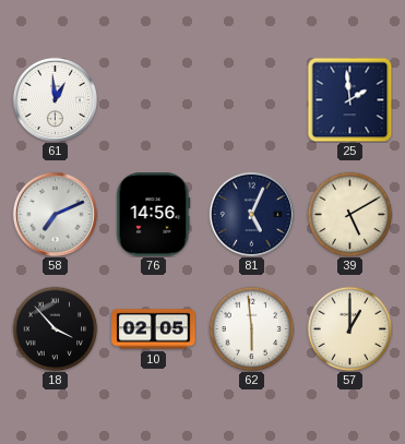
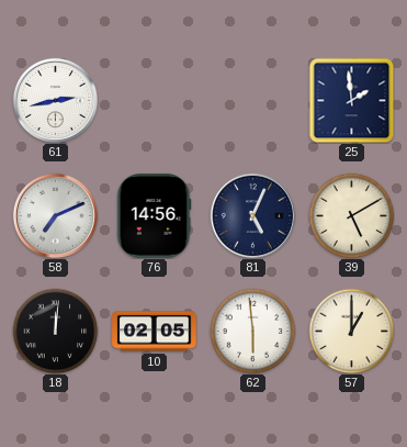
61: 12:59 -> 2:43 (55, 100)
18: 3:53 -> 12:01 (55, 331)
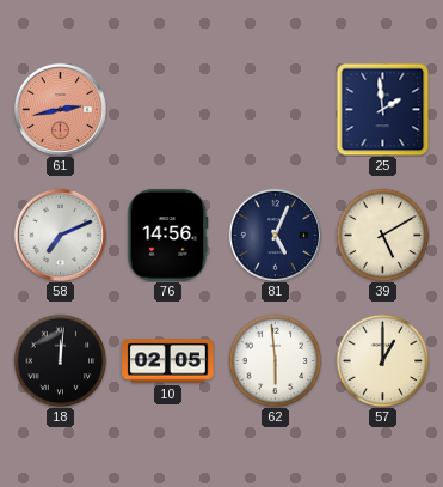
61 dial: white -> salmon (60, 109)
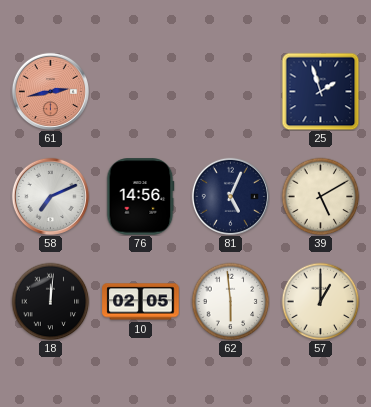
25: 1:59 -> 1:57 (320, 91)
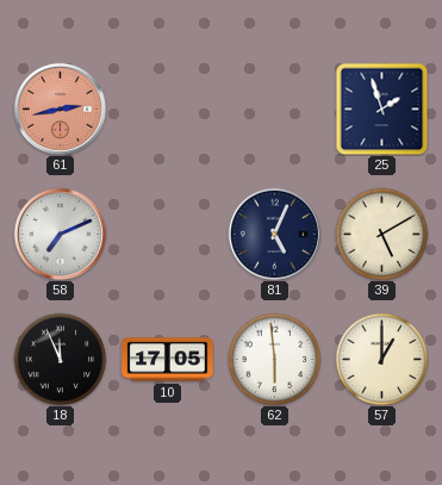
76: 14:56 -> none (140, 197)
18: 12:01 -> 11:56 (60, 359)
10: 02:05 -> 17:05 (168, 360)
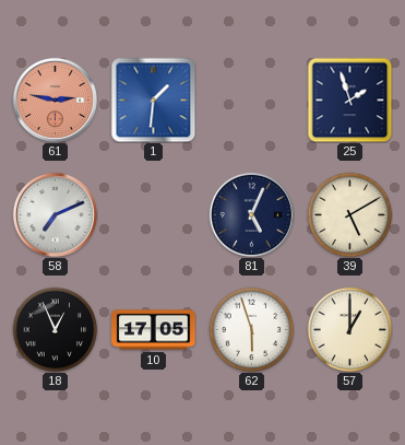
61: 2:43 -> 2:47 (55, 99)
1: none -> 1:31 (153, 99)
18: 11:56 -> 12:56 (55, 329)
62: 5:59 -> 5:57 (251, 329)
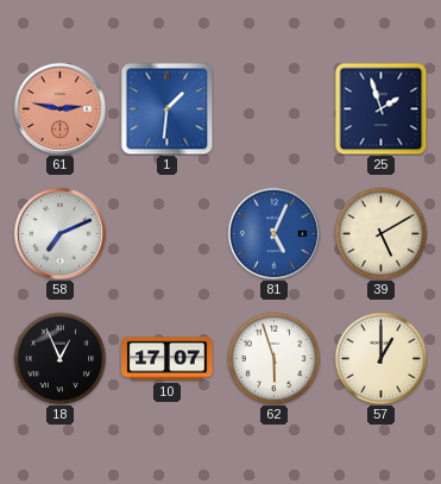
81 dial: navy -> blue (273, 233)
10: 17:05 -> 17:07 (168, 359)
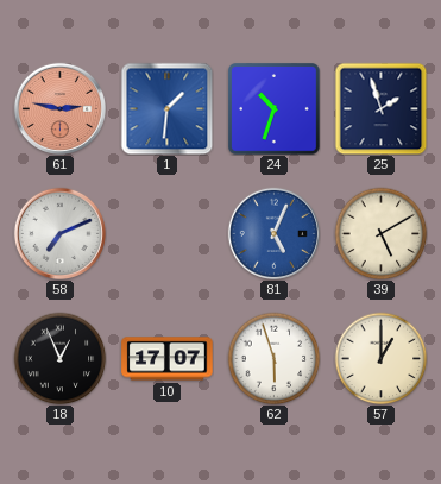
24: none -> 10:33 (275, 109)
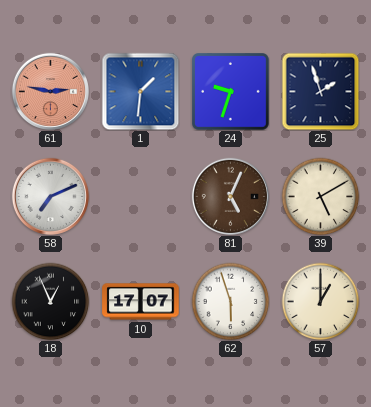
24: 10:33 -> 9:33 (231, 92)
81 dial: blue -> brown (230, 196)
